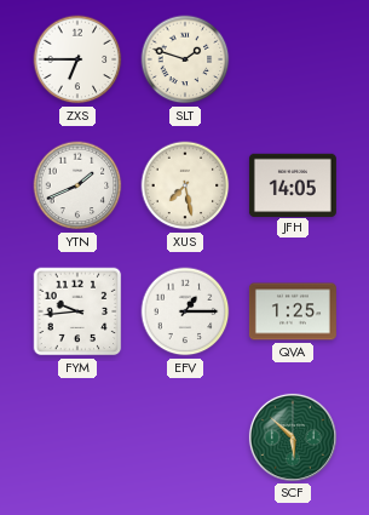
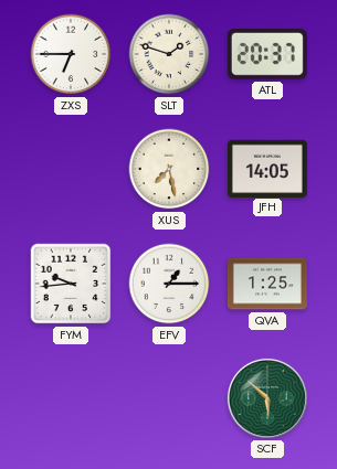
ATL: none -> 20:37 (267, 54)
YTN: 1:41 -> none (77, 185)
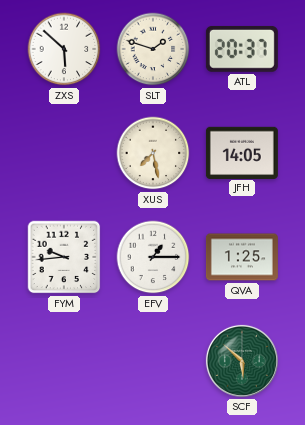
ZXS: 6:45 -> 5:52 (64, 49)
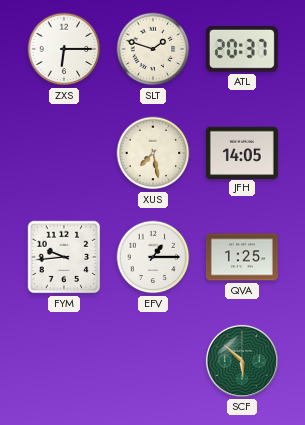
ZXS: 5:52 -> 6:15 (64, 49)
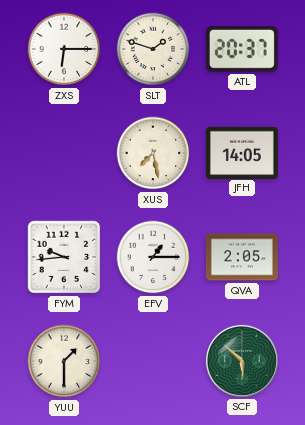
QVA: 1:25 -> 2:05 (242, 257)
YUU: none -> 1:30 (64, 361)
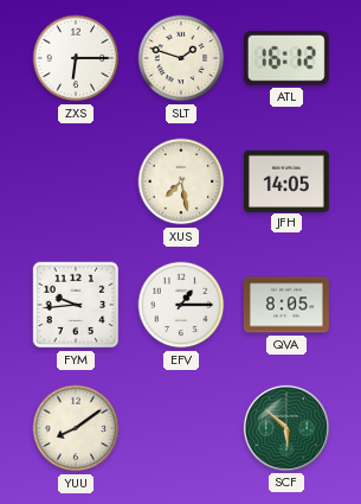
ATL: 20:37 -> 16:12 (286, 58)
QVA: 2:05 -> 8:05 (286, 305)
YUU: 1:30 -> 8:09 (76, 428)
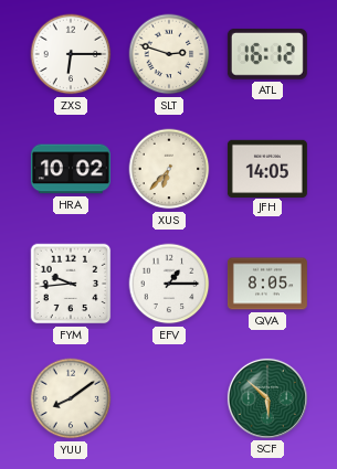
SLT: 1:48 -> 2:48 (169, 54)
HRA: none -> 10:02 (71, 169)
XUS: 7:28 -> 6:37 (169, 169)
